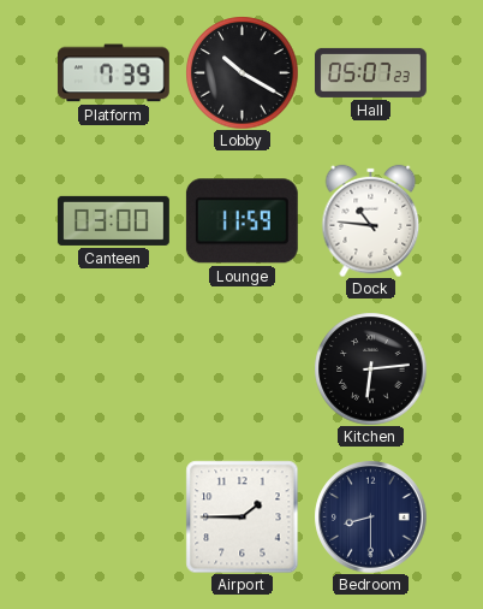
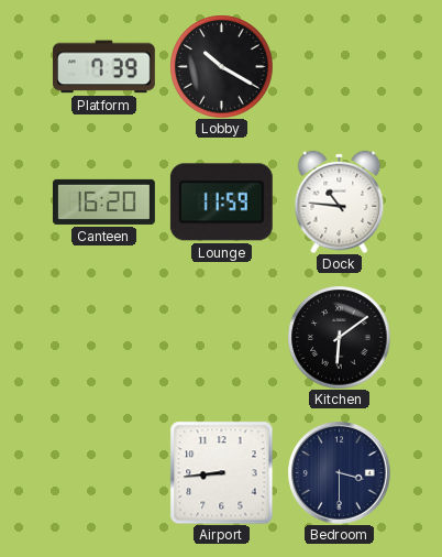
Hall: 05:07 -> none (371, 72)
Canteen: 03:00 -> 16:20 (103, 201)
Kitchen: 6:14 -> 6:09 (339, 337)
Airport: 1:45 -> 8:44 (221, 472)
Bedroom: 8:30 -> 3:30 (339, 472)
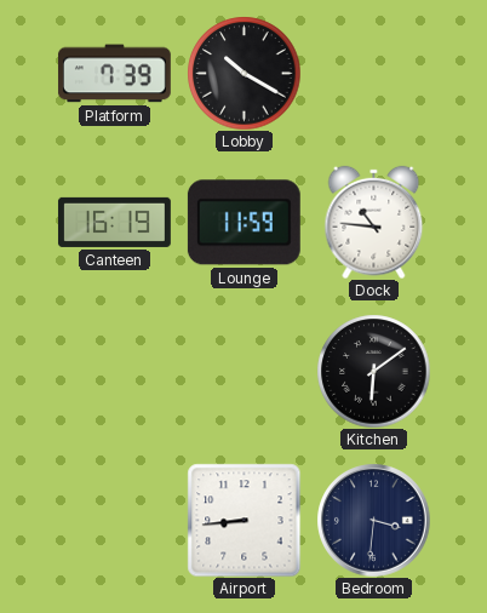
Canteen: 16:20 -> 16:19 (114, 222)
Bedroom: 3:30 -> 3:31 (373, 520)
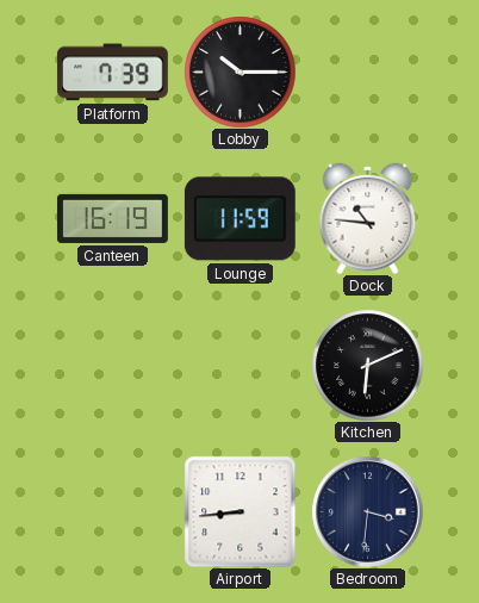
Lobby: 10:20 -> 10:15 (240, 72)
Kitchen: 6:09 -> 6:11 (367, 365)
